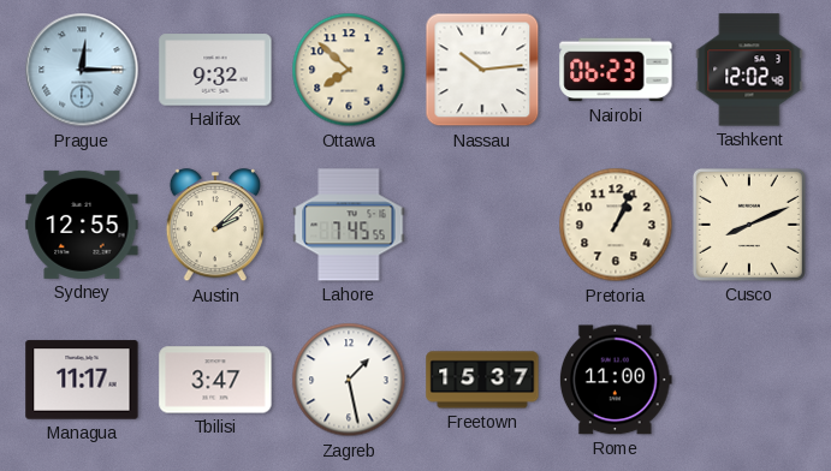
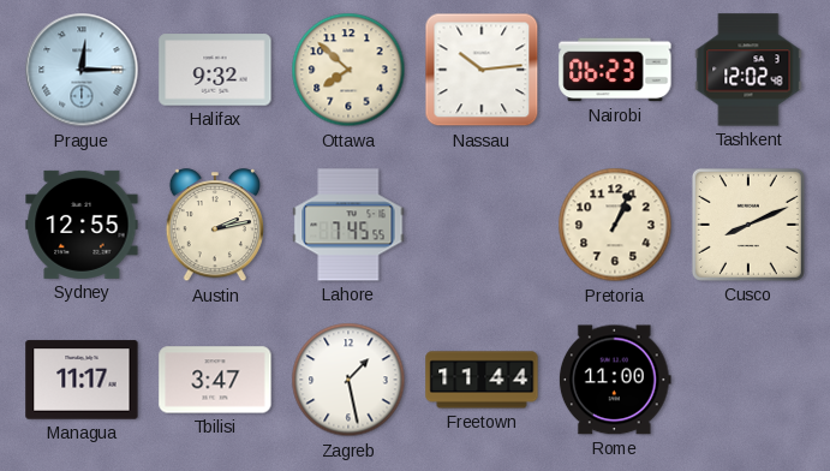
Austin: 2:08 -> 2:13 (214, 226)
Freetown: 15:37 -> 11:44 (482, 380)
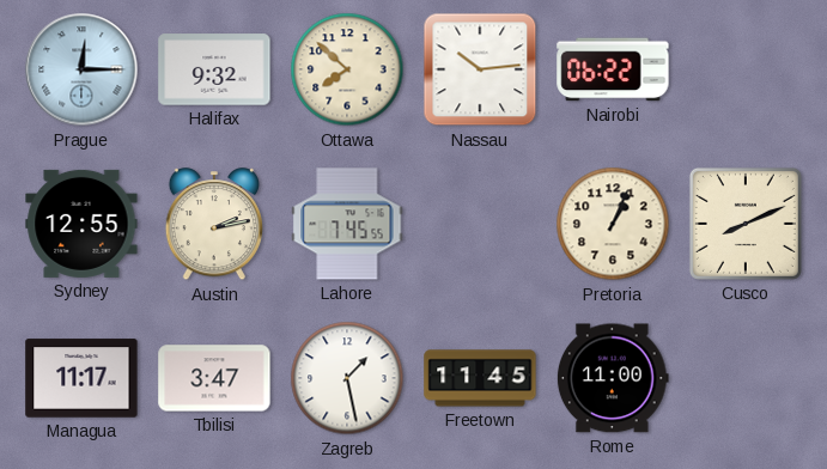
Nairobi: 06:23 -> 06:22 (613, 69)
Tashkent: 12:02 -> none (748, 70)
Freetown: 11:44 -> 11:45 (480, 378)
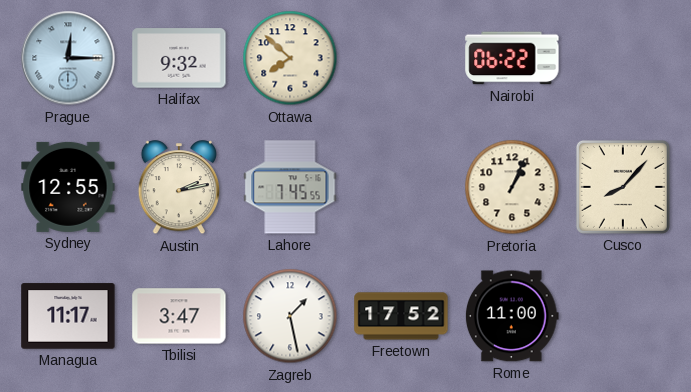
Nassau: 10:14 -> none (480, 69)
Cusco: 8:11 -> 8:07 (623, 187)
Freetown: 11:45 -> 17:52 (401, 316)
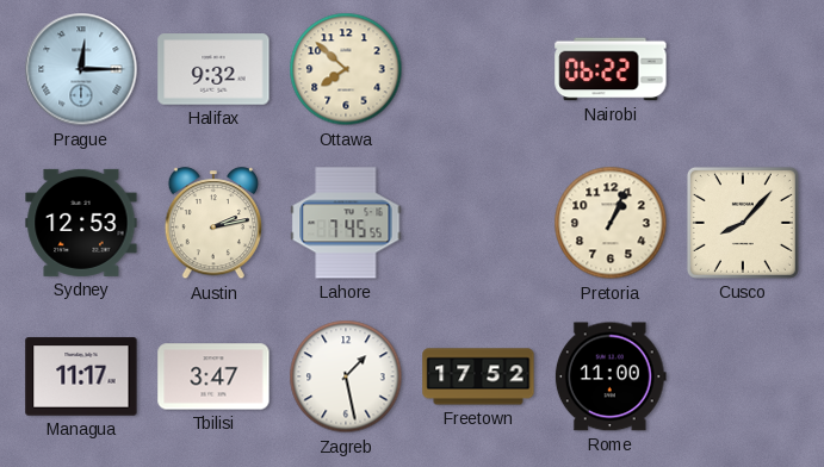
Sydney: 12:55 -> 12:53 (81, 223)
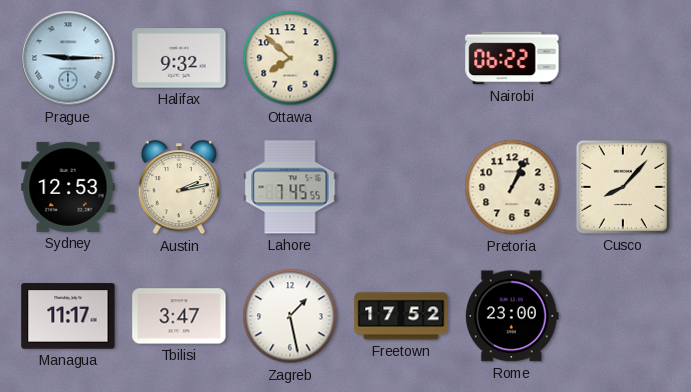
Prague: 12:15 -> 9:15 (68, 58)
Rome: 11:00 -> 23:00 (512, 316)
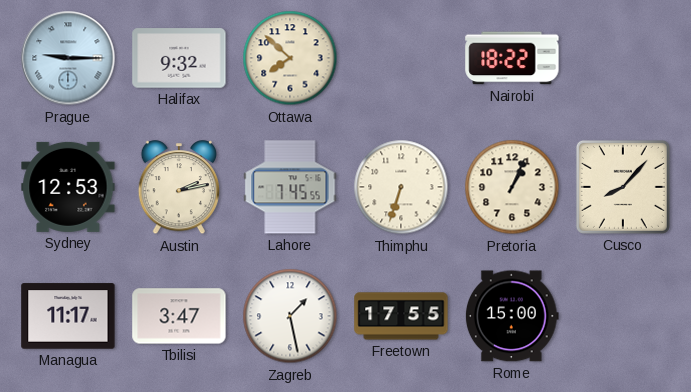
Nairobi: 06:22 -> 18:22 (512, 58)
Thimphu: none -> 6:33 (401, 187)
Freetown: 17:52 -> 17:55 (401, 316)
Rome: 23:00 -> 15:00 (512, 316)
